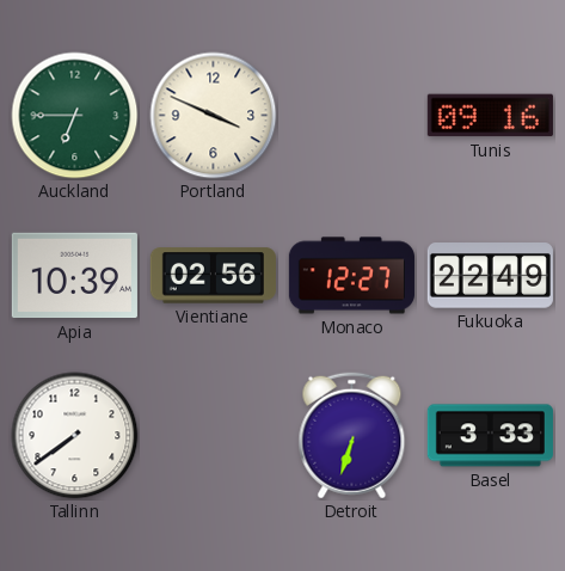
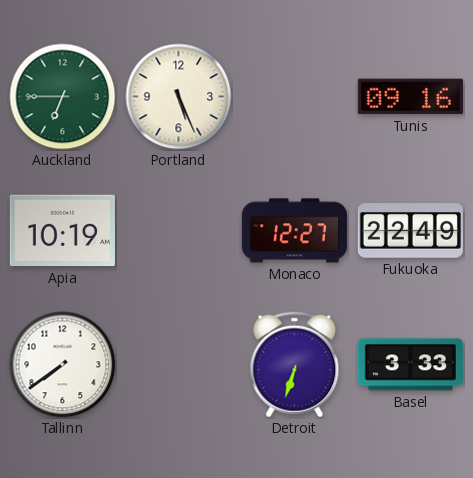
Portland: 3:49 -> 5:26 (179, 97)
Apia: 10:39 -> 10:19 (62, 231)
Vientiane: 02:56 -> none (213, 276)
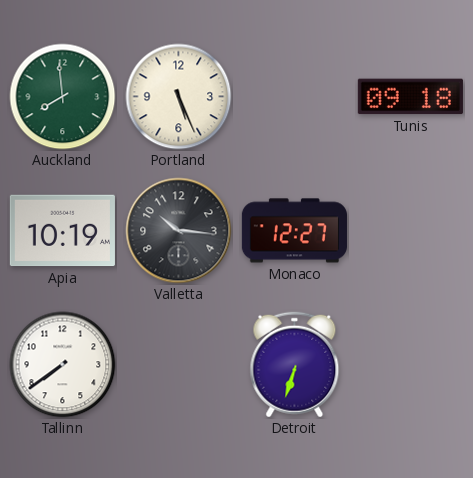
Auckland: 6:45 -> 7:59 (63, 97)
Tunis: 09:16 -> 09:18 (410, 97)
Valletta: none -> 10:16 (179, 231)
Fukuoka: 22:49 -> none (410, 231)
Basel: 3:33 -> none (410, 365)
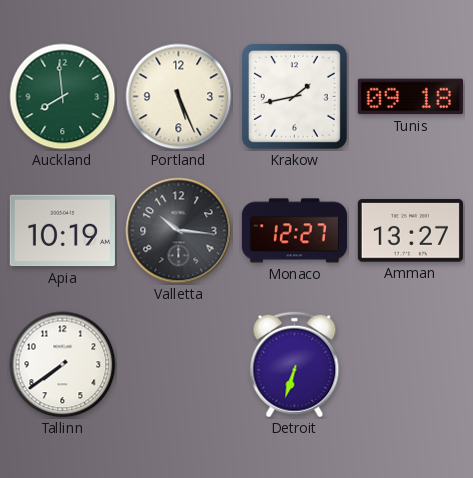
Krakow: none -> 1:43 (294, 96)
Amman: none -> 13:27 (410, 231)
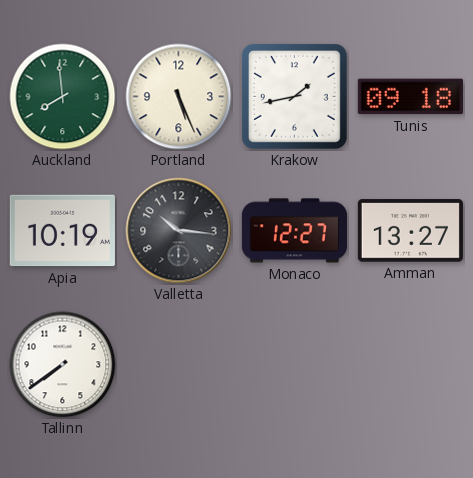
Detroit: 6:33 -> none (295, 365)
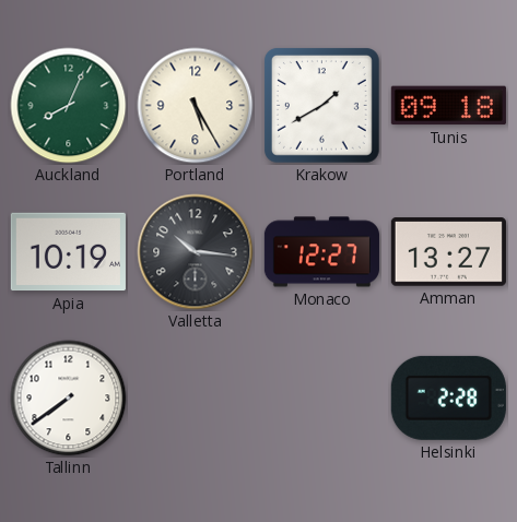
Auckland: 7:59 -> 8:04 (69, 106)
Portland: 5:26 -> 5:25 (196, 106)
Krakow: 1:43 -> 1:40 (321, 105)
Helsinki: none -> 2:28 (448, 398)
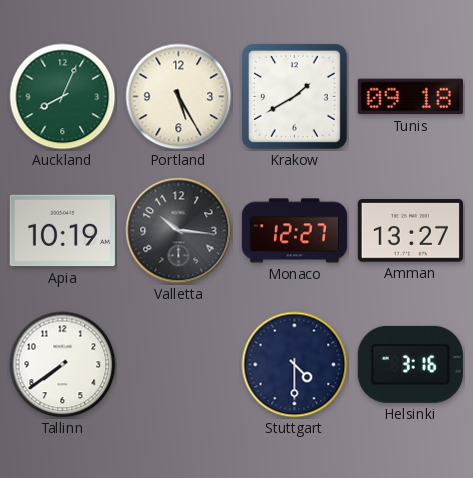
Stuttgart: none -> 4:30 (295, 365)
Helsinki: 2:28 -> 3:16 (410, 364)
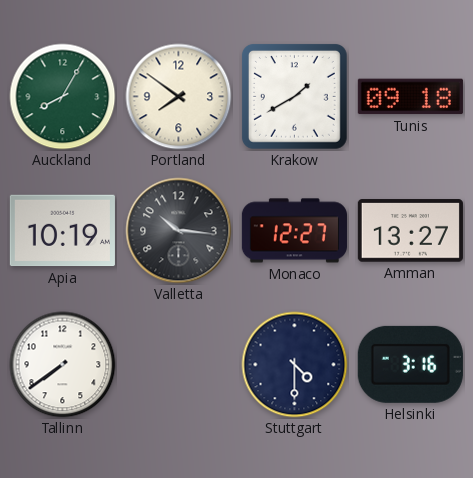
Auckland: 8:04 -> 8:05 (63, 97)
Portland: 5:25 -> 7:51 (179, 97)
